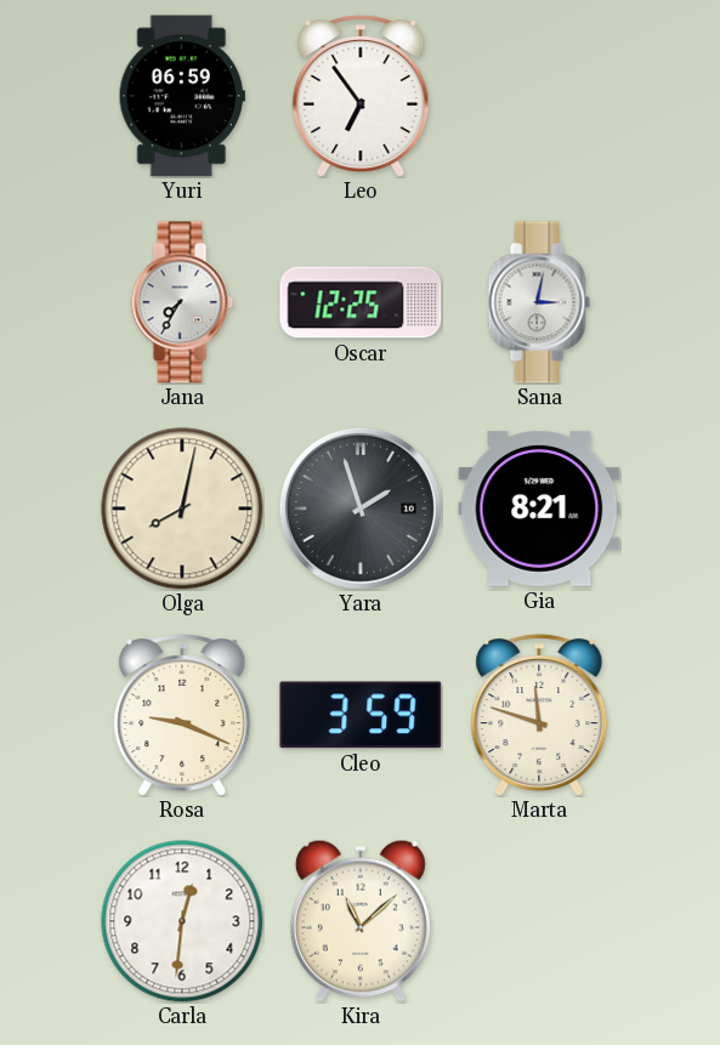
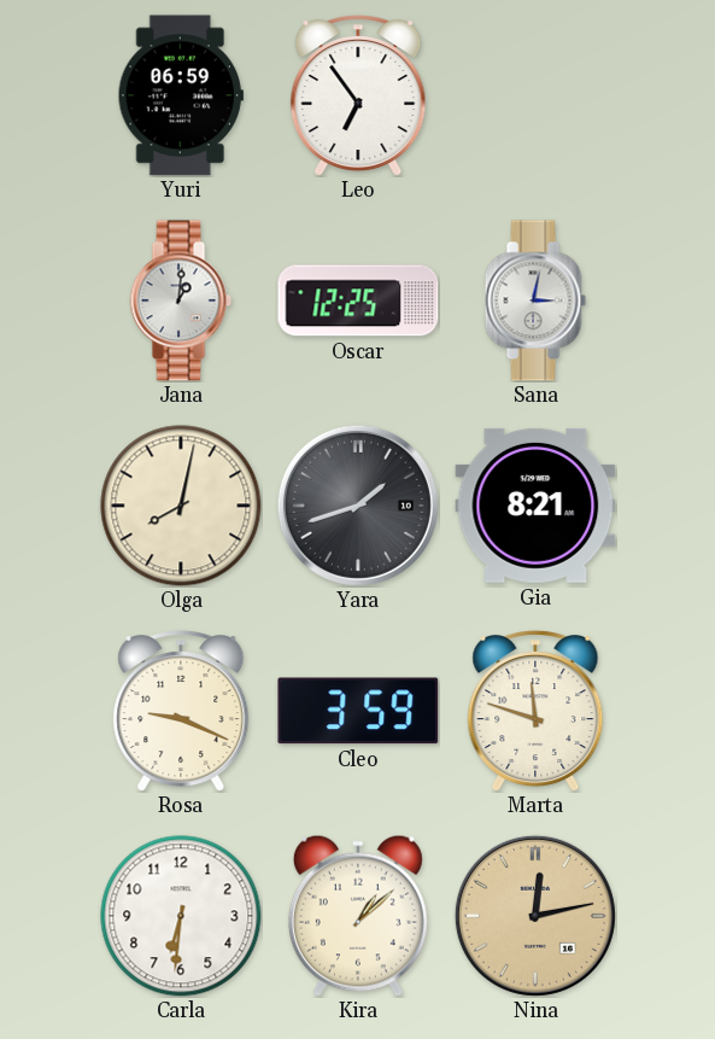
Jana: 7:35 -> 1:01 (181, 300)
Yara: 1:57 -> 1:42 (358, 506)
Carla: 12:31 -> 6:31 (181, 916)
Kira: 11:08 -> 1:08 (358, 916)
Nina: none -> 12:13 (535, 916)
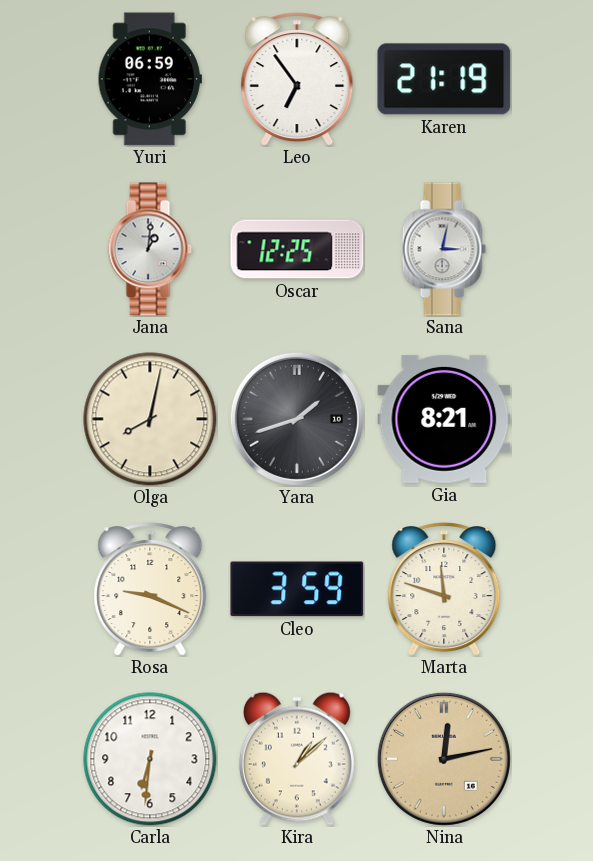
Karen: none -> 21:19 (444, 79)
